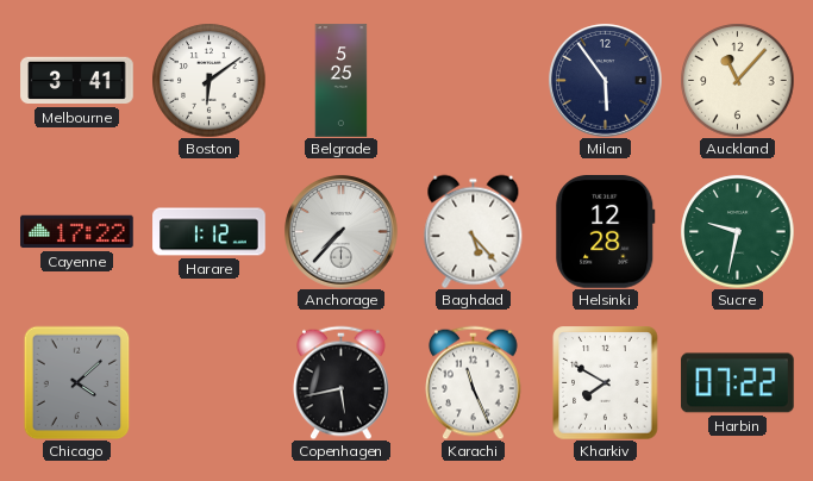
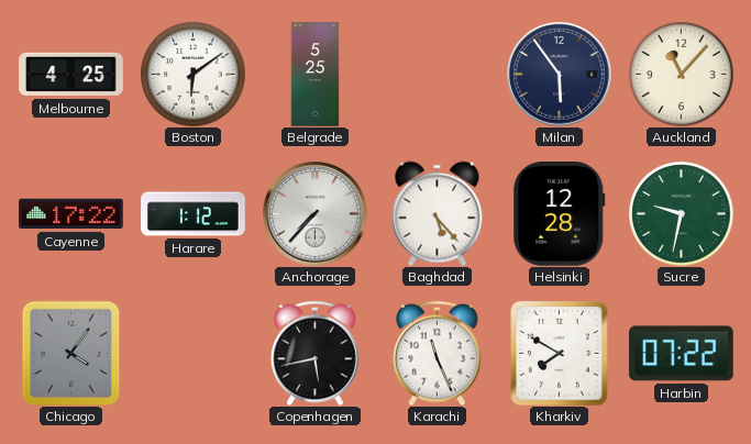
Melbourne: 3:41 -> 4:25 (71, 75)
Chicago: 4:08 -> 4:06 (71, 353)
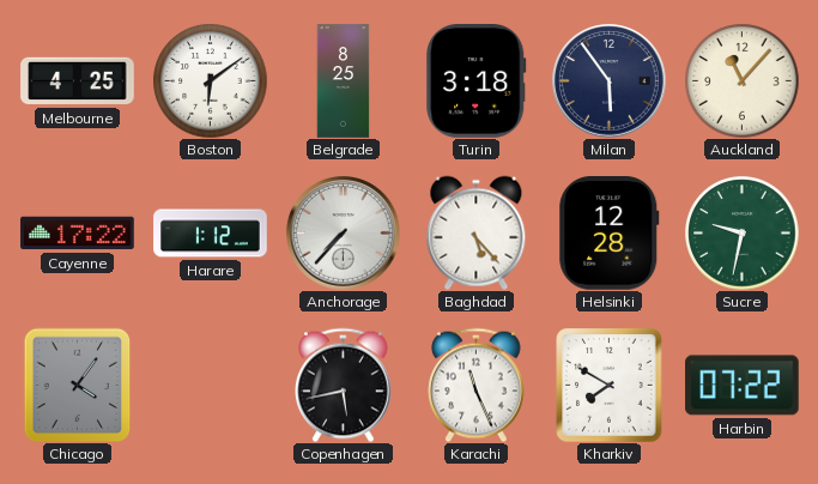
Belgrade: 5:25 -> 8:25 (344, 81)
Turin: none -> 3:18 (477, 81)
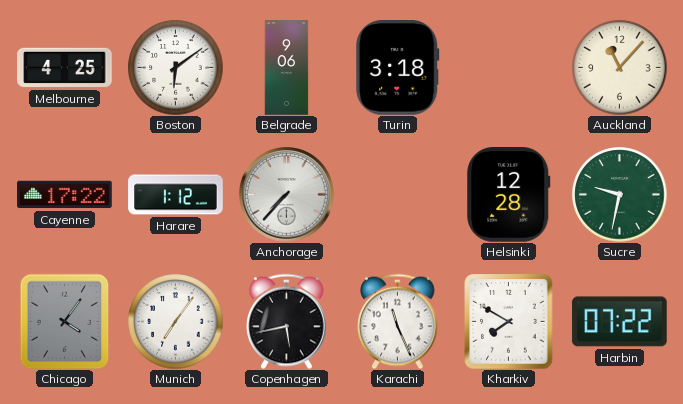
Belgrade: 8:25 -> 9:06 (287, 68)
Milan: 5:54 -> none (610, 81)
Baghdad: 5:23 -> none (477, 232)
Munich: none -> 7:06 (175, 321)
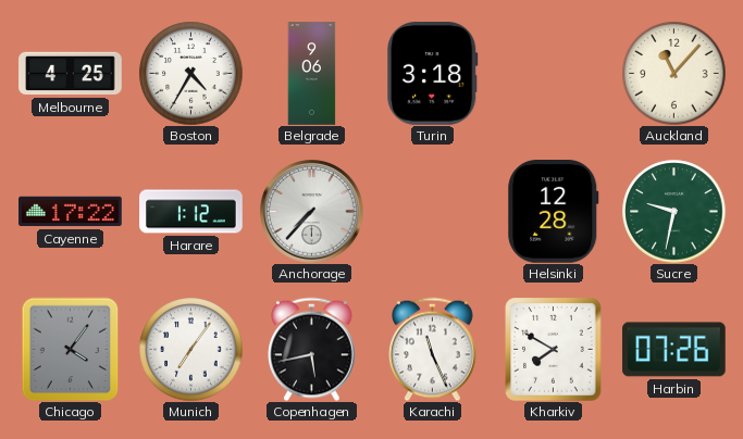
Boston: 6:09 -> 4:35 (190, 73)
Harbin: 07:22 -> 07:26 (674, 350)
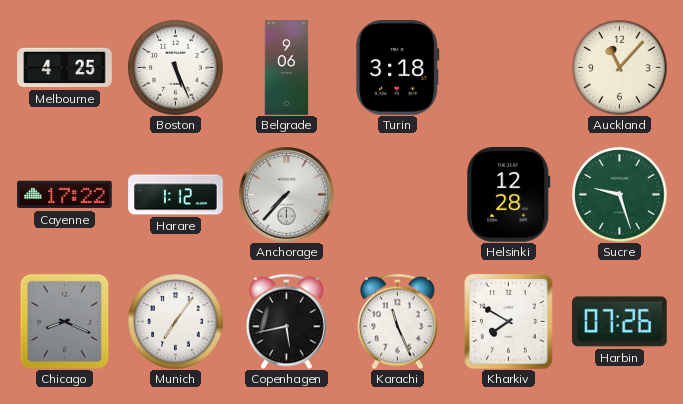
Boston: 4:35 -> 5:26 (175, 67)
Sucre: 9:32 -> 9:27 (619, 194)
Chicago: 4:06 -> 8:19 (65, 321)
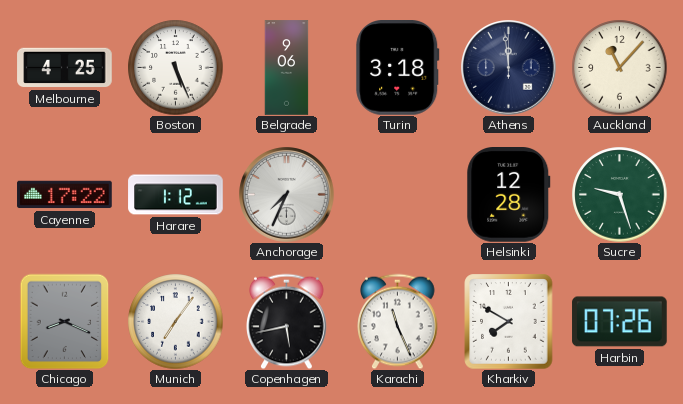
Athens: none -> 11:59 (509, 68)
Anchorage: 7:37 -> 7:34 (287, 195)
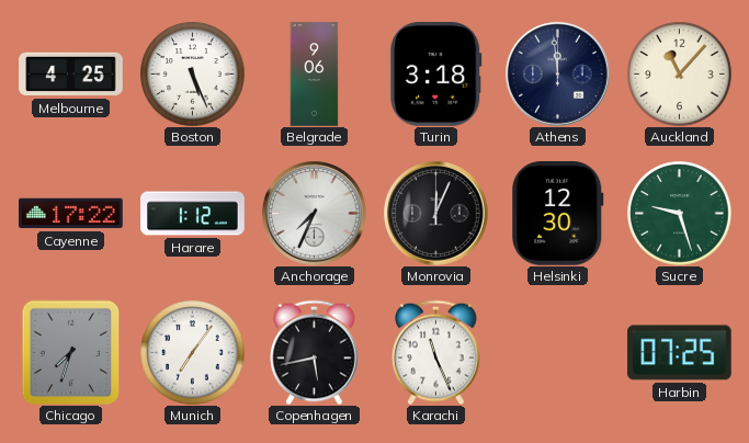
Monrovia: none -> 12:04 (436, 214)
Helsinki: 12:28 -> 12:30 (558, 214)
Chicago: 8:19 -> 7:33 (71, 352)
Kharkiv: 7:50 -> none (509, 321)
Harbin: 07:26 -> 07:25 (680, 353)
